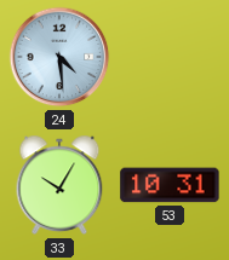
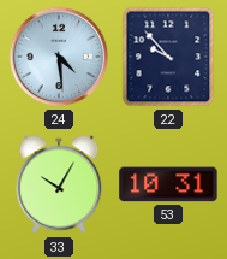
22: none -> 9:53 (168, 57)
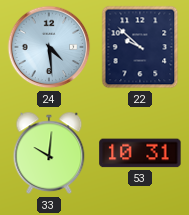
22: 9:53 -> 9:52 (140, 47)
33: 10:05 -> 10:01 (49, 153)
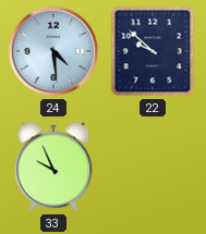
33: 10:01 -> 9:56 (53, 167)
53: 10:31 -> none (140, 153)
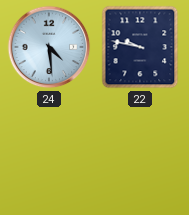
22: 9:52 -> 9:47 (140, 47)
33: 9:56 -> none (53, 167)
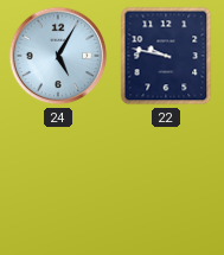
24: 4:29 -> 5:05 (58, 56)
